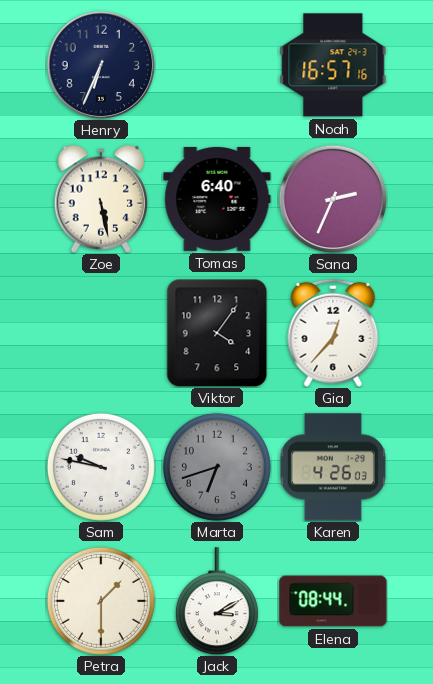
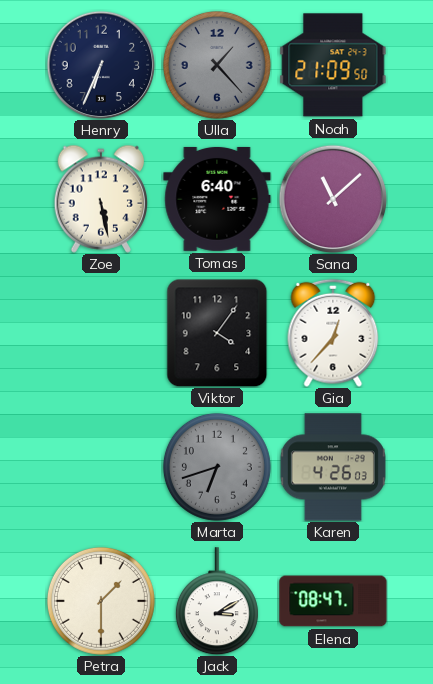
Ulla: none -> 1:23 (217, 65)
Noah: 16:57 -> 21:09 (333, 65)
Sana: 2:34 -> 11:08 (333, 199)
Sam: 9:47 -> none (101, 467)
Elena: 08:44 -> 08:47 (333, 601)
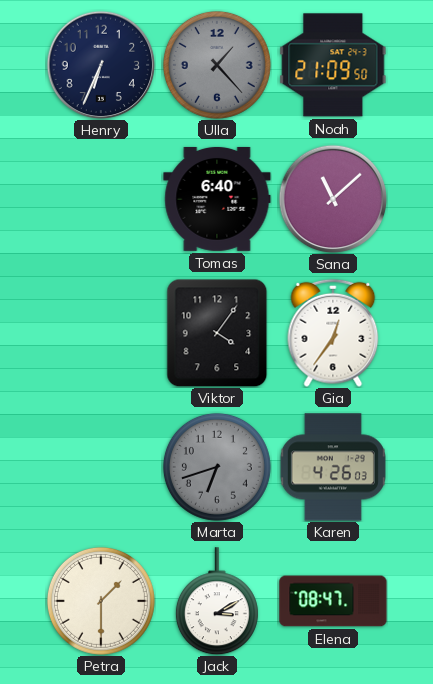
Zoe: 5:28 -> none (100, 199)
Gia: 12:37 -> 12:36 (333, 333)
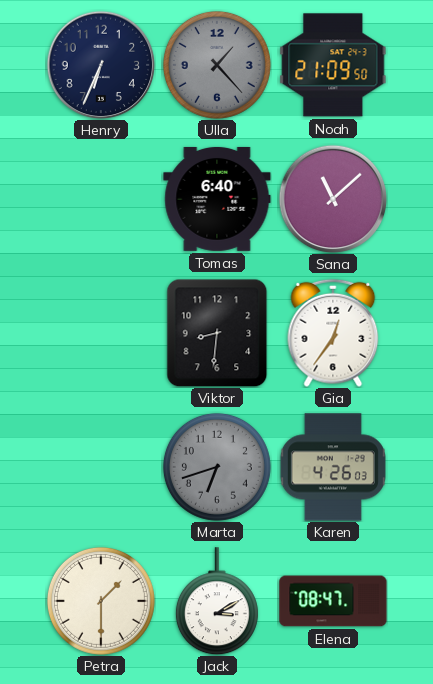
Viktor: 4:06 -> 8:31 (217, 333)
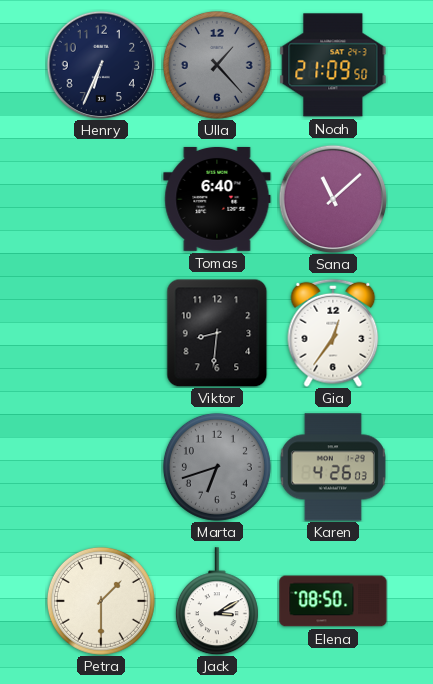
Elena: 08:47 -> 08:50 (333, 601)
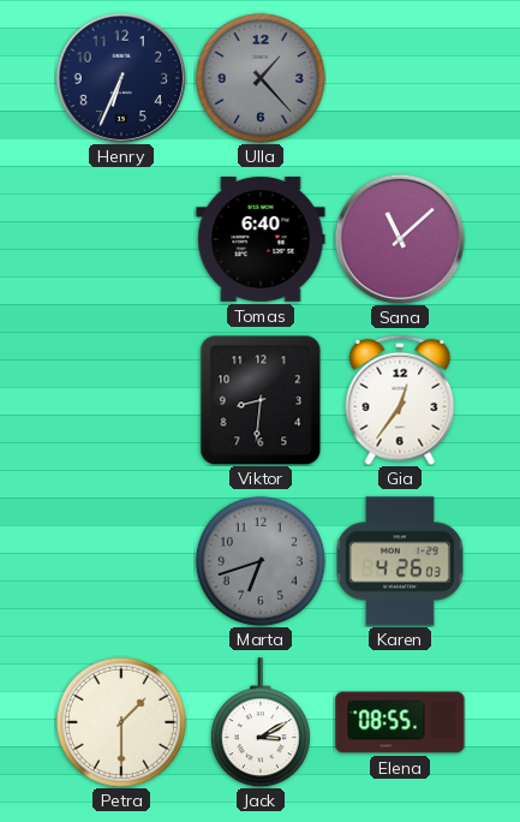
Noah: 21:09 -> none (333, 65)
Elena: 08:50 -> 08:55 (400, 722)
